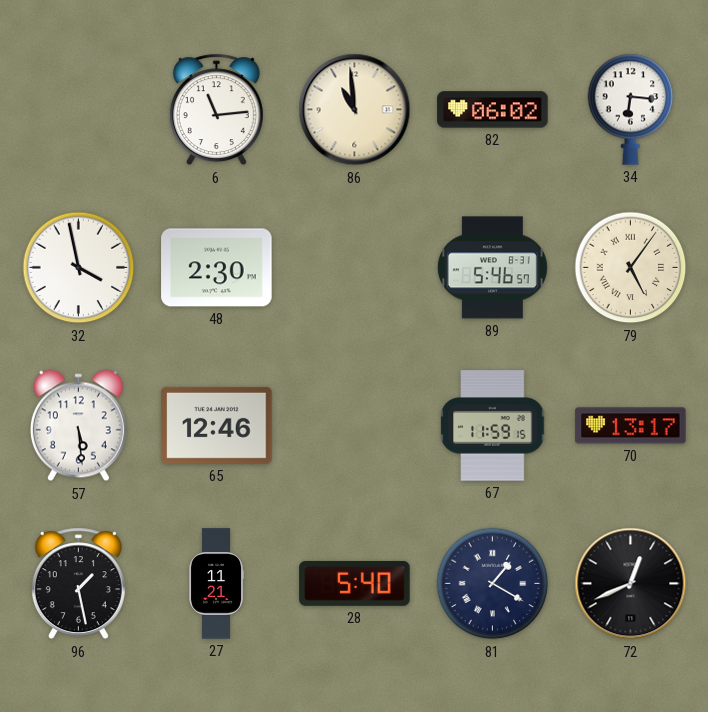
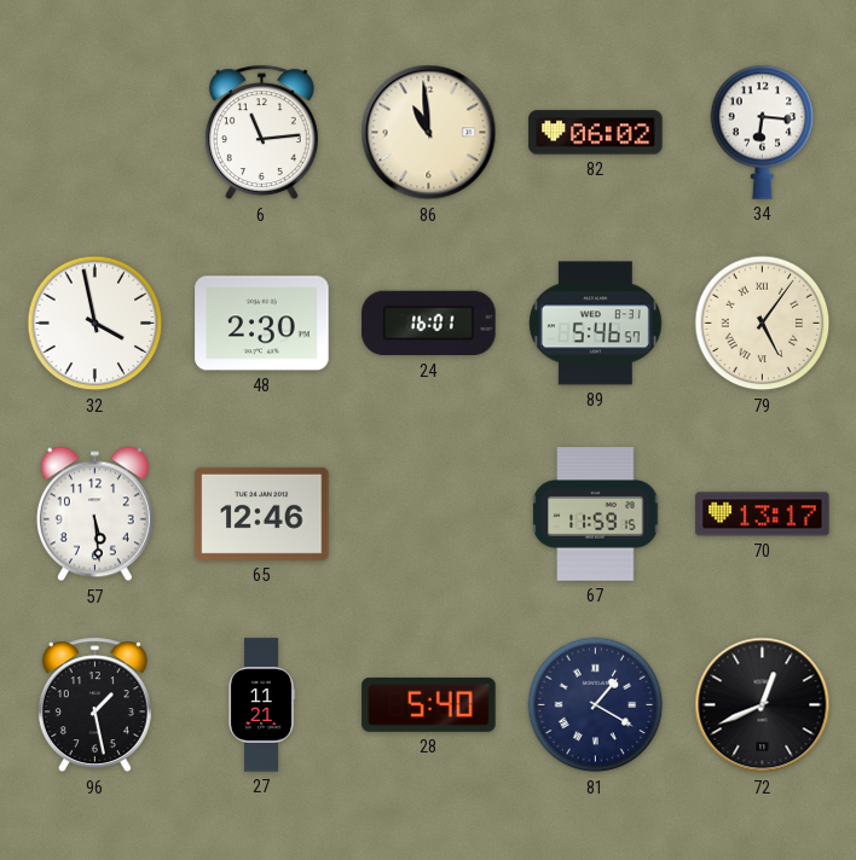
24: none -> 16:01 (429, 324)
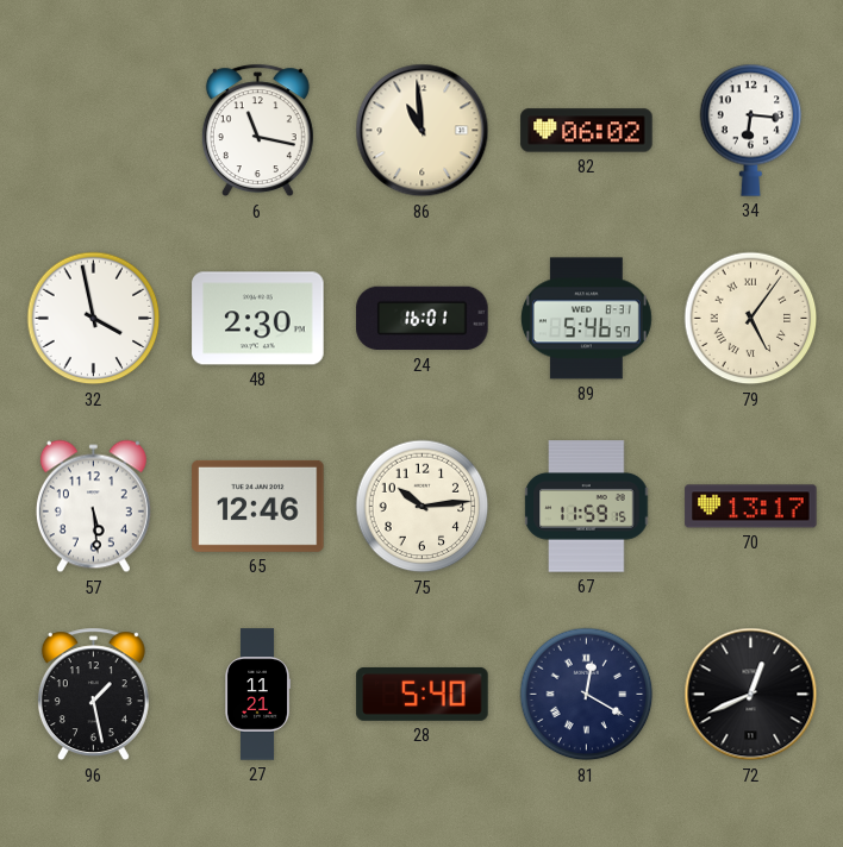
6: 11:14 -> 11:17 (257, 131)
75: none -> 10:14 (423, 507)
81: 1:20 -> 12:20 (587, 695)
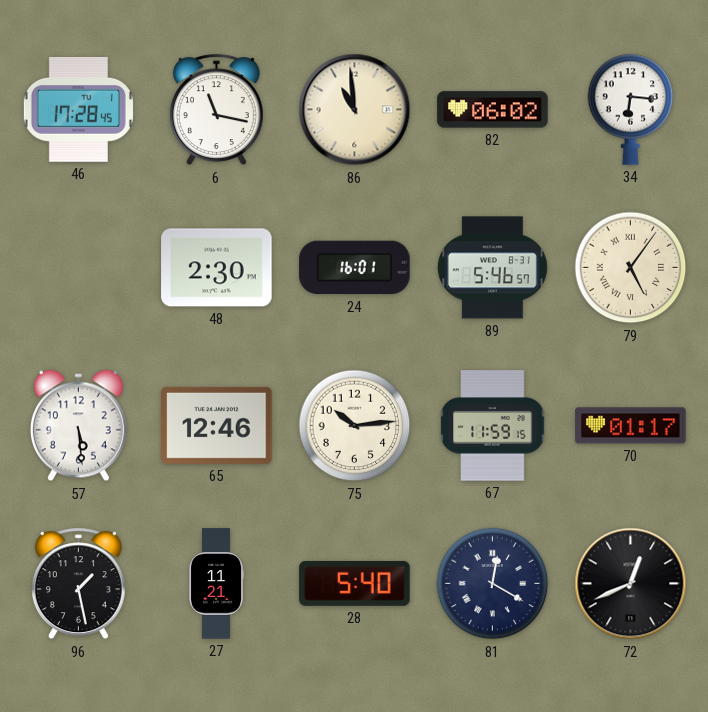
46: none -> 17:28 (78, 109)
32: 3:58 -> none (94, 319)
70: 13:17 -> 01:17 (631, 426)
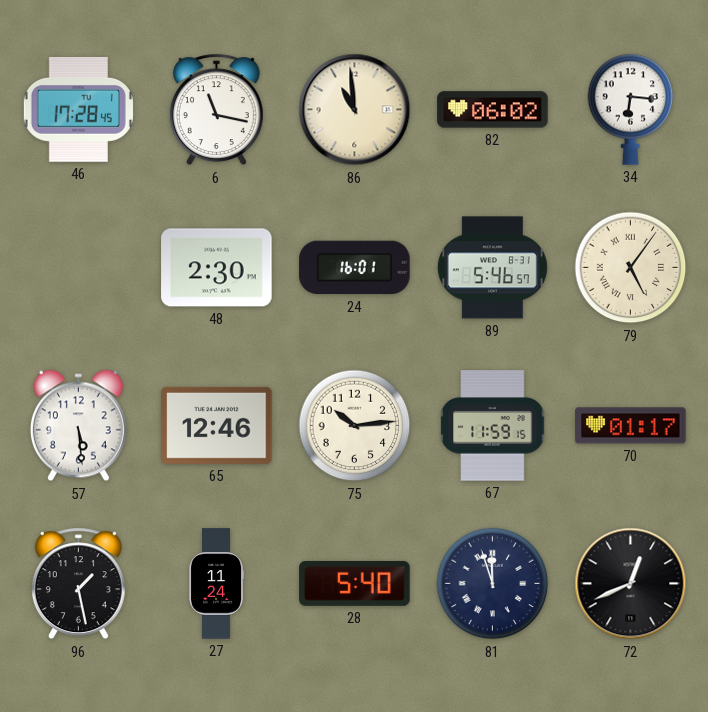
27: 11:21 -> 11:24 (217, 584)
81: 12:20 -> 11:57 (493, 584)
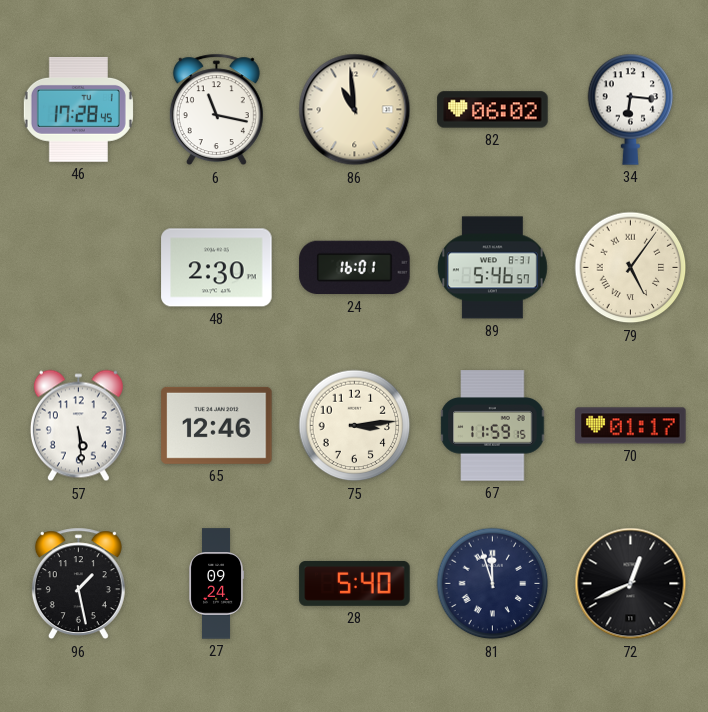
75: 10:14 -> 3:14 (355, 426)
27: 11:24 -> 09:24 (217, 584)
